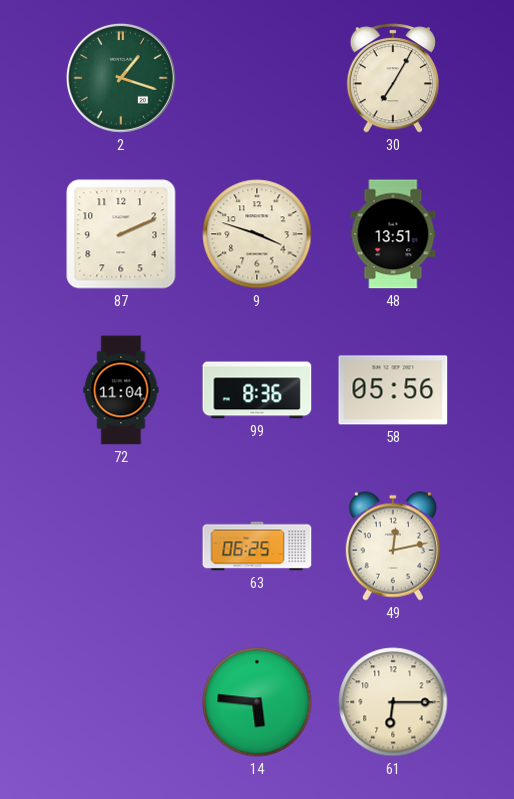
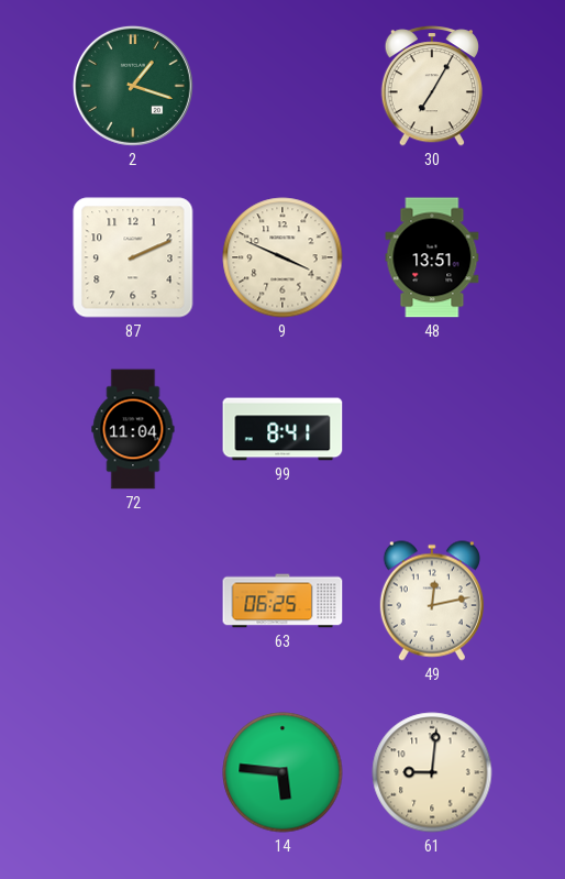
9: 3:48 -> 3:49 (282, 257)
99: 8:36 -> 8:41 (282, 429)
58: 05:56 -> none (393, 390)
61: 6:15 -> 9:01 (432, 772)
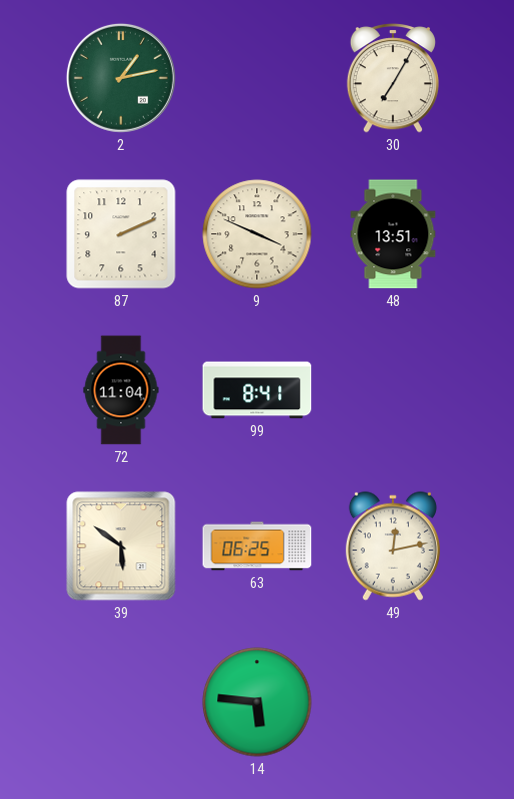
2: 1:18 -> 1:13 (121, 78)
39: none -> 5:51 (121, 546)
61: 9:01 -> none (432, 772)
